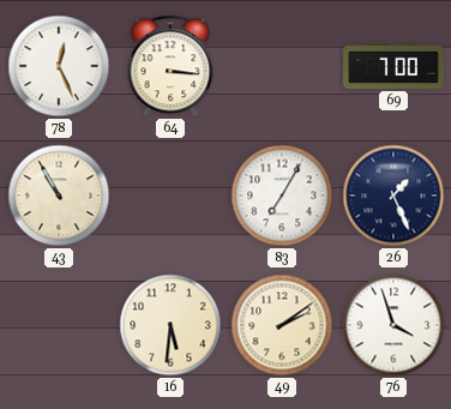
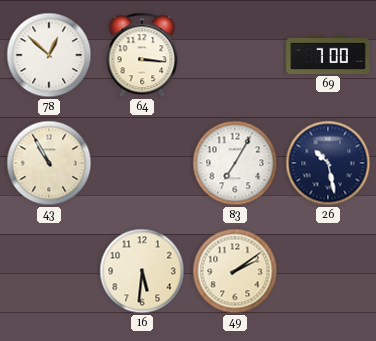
78: 12:26 -> 12:52 (49, 55)
26: 1:26 -> 10:28 (328, 163)
76: 3:57 -> none (393, 325)
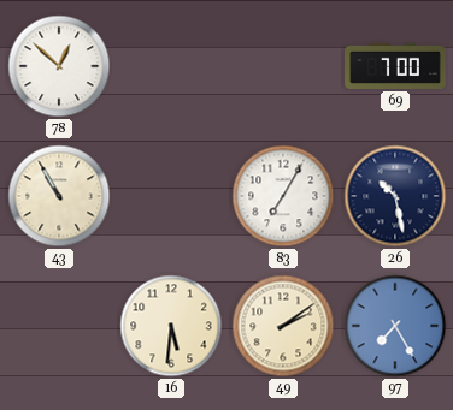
64: 3:16 -> none (142, 55)
97: none -> 7:25 (395, 326)
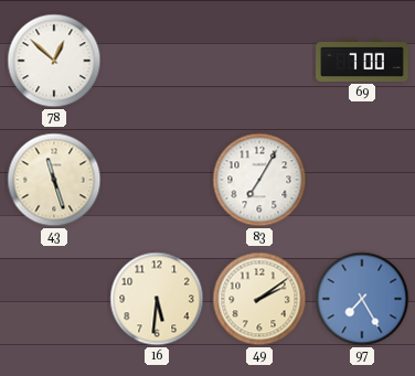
43: 10:55 -> 11:27 (54, 180)
26: 10:28 -> none (395, 196)
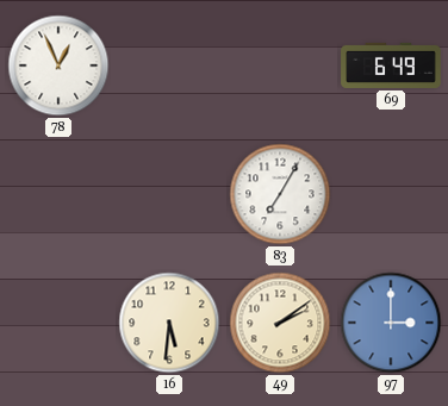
78: 12:52 -> 12:56 (58, 65)
69: 7:00 -> 6:49 (391, 65)
43: 11:27 -> none (54, 180)
97: 7:25 -> 3:00 (391, 323)
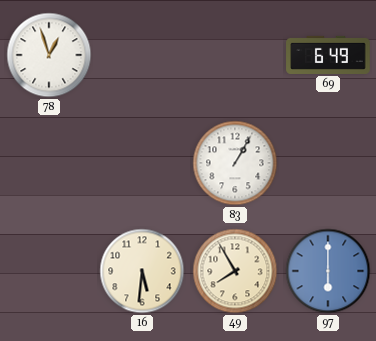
78: 12:56 -> 12:57 (49, 55)
83: 7:05 -> 1:05 (235, 163)
49: 2:09 -> 7:55 (235, 271)
97: 3:00 -> 6:00 (328, 271)
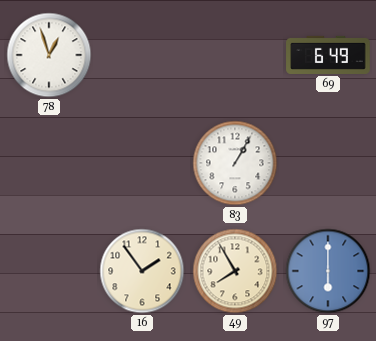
16: 5:31 -> 1:54 (142, 271)
